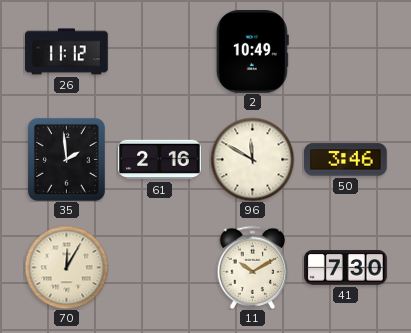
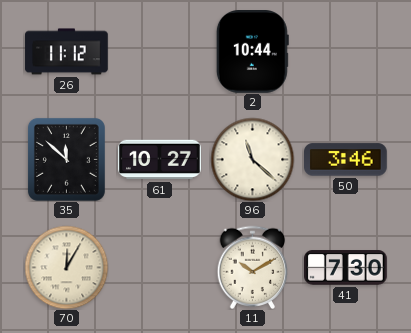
2: 10:49 -> 10:44 (252, 52)
35: 1:59 -> 11:52 (66, 159)
61: 2:16 -> 10:27 (160, 160)
96: 11:50 -> 11:22 (252, 159)
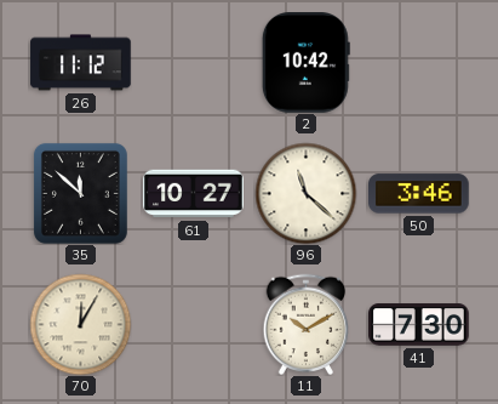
2: 10:44 -> 10:42 (305, 63)
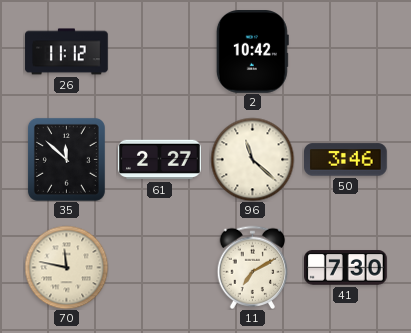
61: 10:27 -> 2:27 (160, 160)
70: 12:05 -> 11:47 (66, 267)
11: 10:10 -> 7:10 (253, 267)
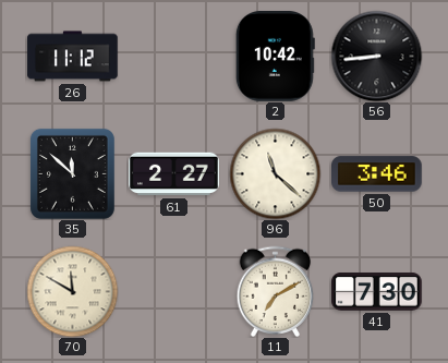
56: none -> 8:44 (376, 56)
70: 11:47 -> 11:50 (72, 291)
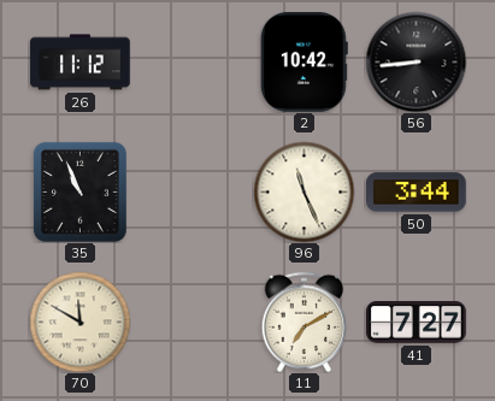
35: 11:52 -> 10:56 (79, 191)
61: 2:27 -> none (174, 174)
96: 11:22 -> 11:26 (304, 191)
50: 3:46 -> 3:44 (417, 193)
41: 7:30 -> 7:27 (417, 323)
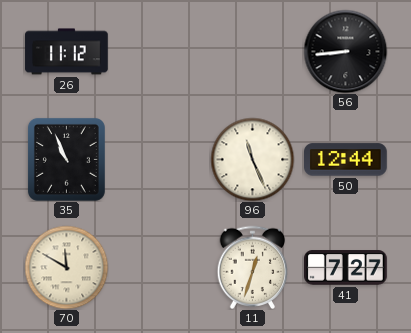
2: 10:42 -> none (304, 63)
50: 3:44 -> 12:44 (346, 160)
11: 7:10 -> 12:33 (253, 267)
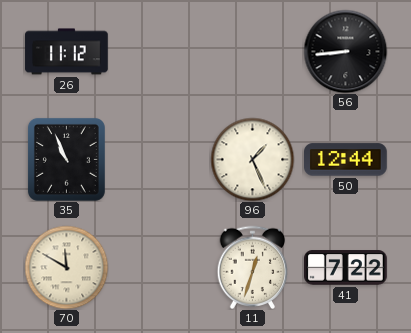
96: 11:26 -> 1:26 (252, 159)
41: 7:27 -> 7:22 (346, 268)
